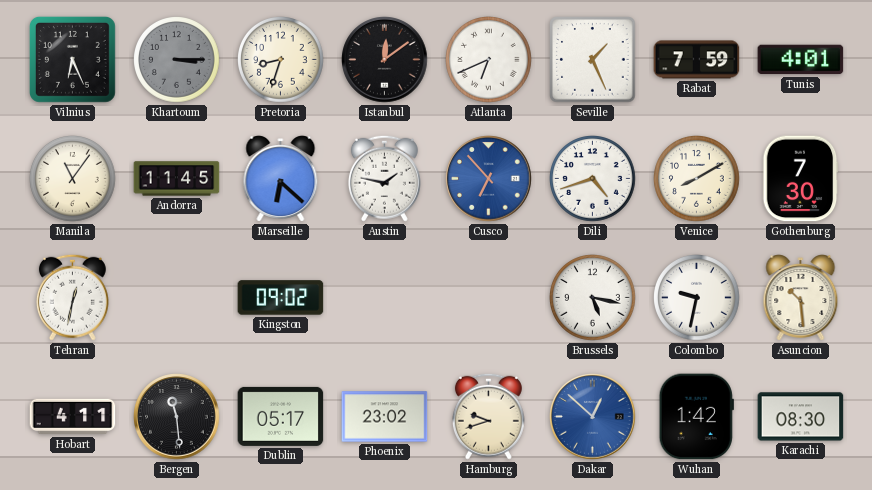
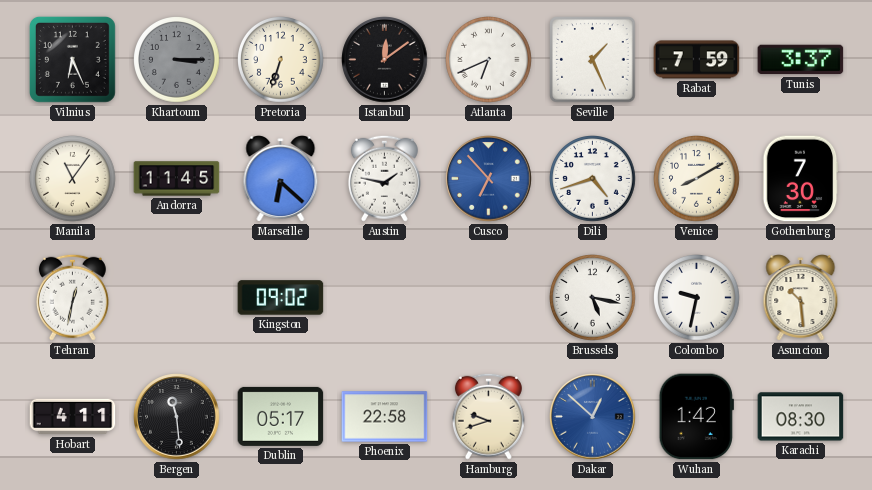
Pretoria: 8:33 -> 6:33 (281, 60)
Tunis: 4:01 -> 3:37 (801, 60)
Phoenix: 23:02 -> 22:58 (385, 417)
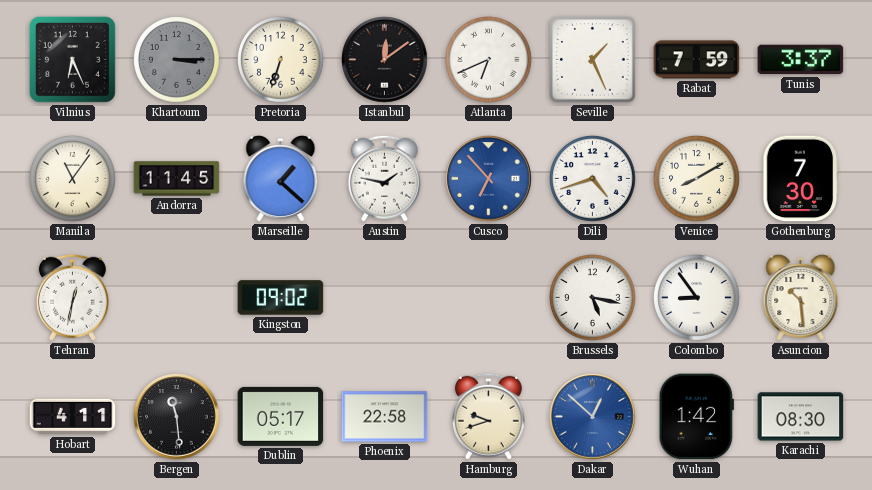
Marseille: 6:22 -> 1:22 (281, 179)
Colombo: 9:32 -> 8:54 (697, 298)
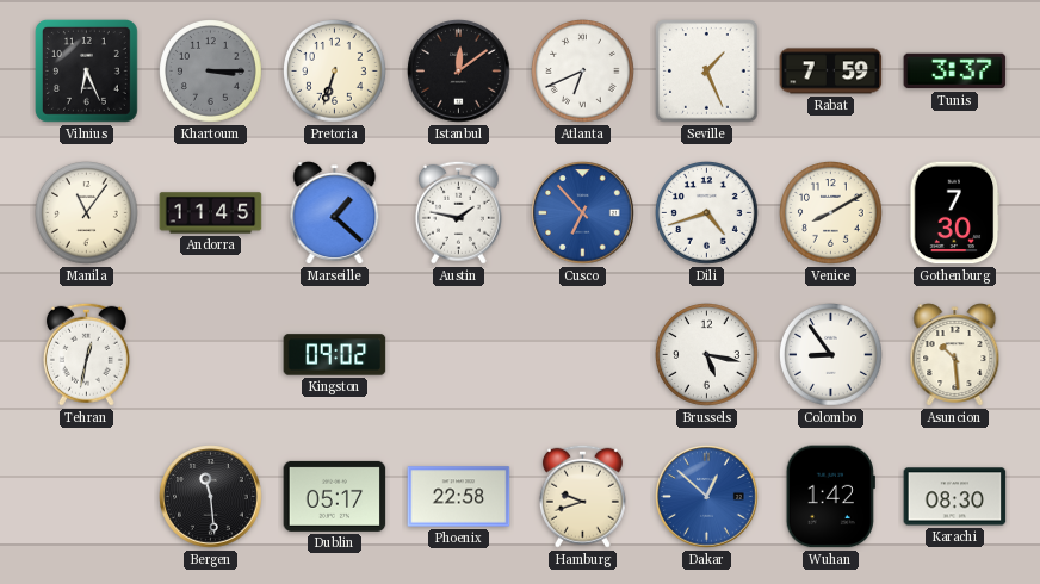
Hobart: 4:11 -> none (73, 417)
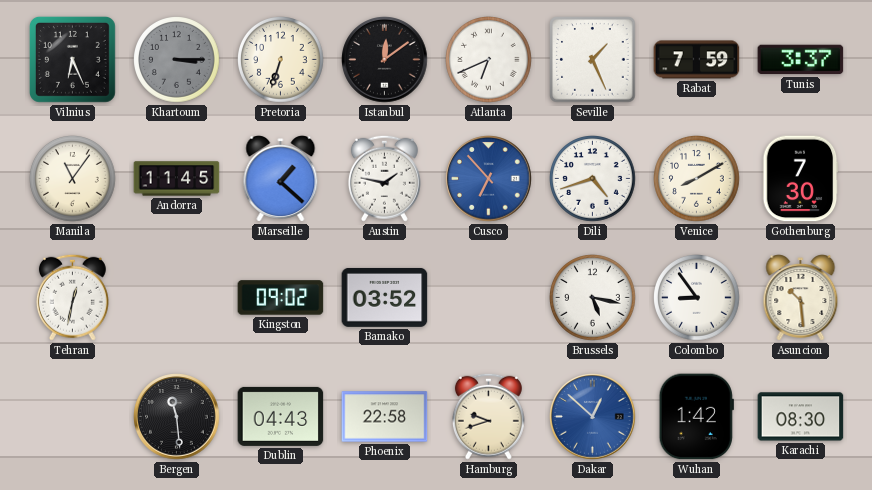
Bamako: none -> 03:52 (385, 297)
Dublin: 05:17 -> 04:43 (281, 416)
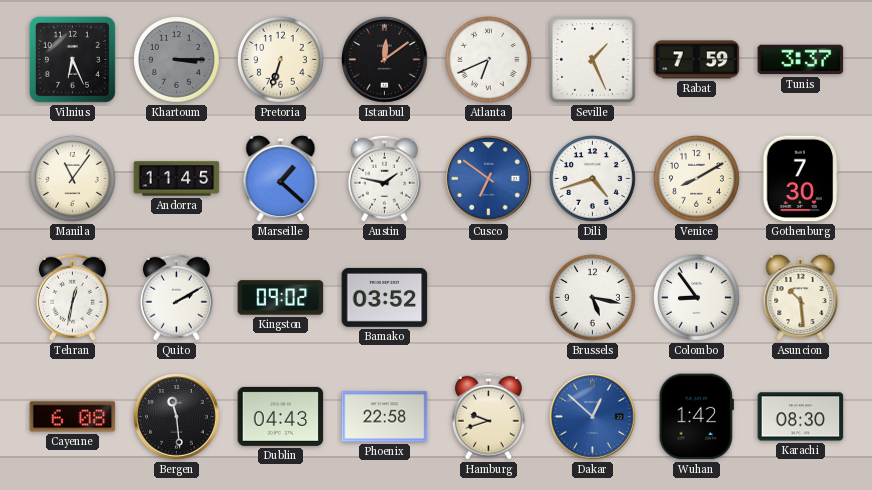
Cusco: 6:53 -> 6:51 (489, 179)
Quito: none -> 2:10 (176, 297)
Cayenne: none -> 6:08 (73, 417)
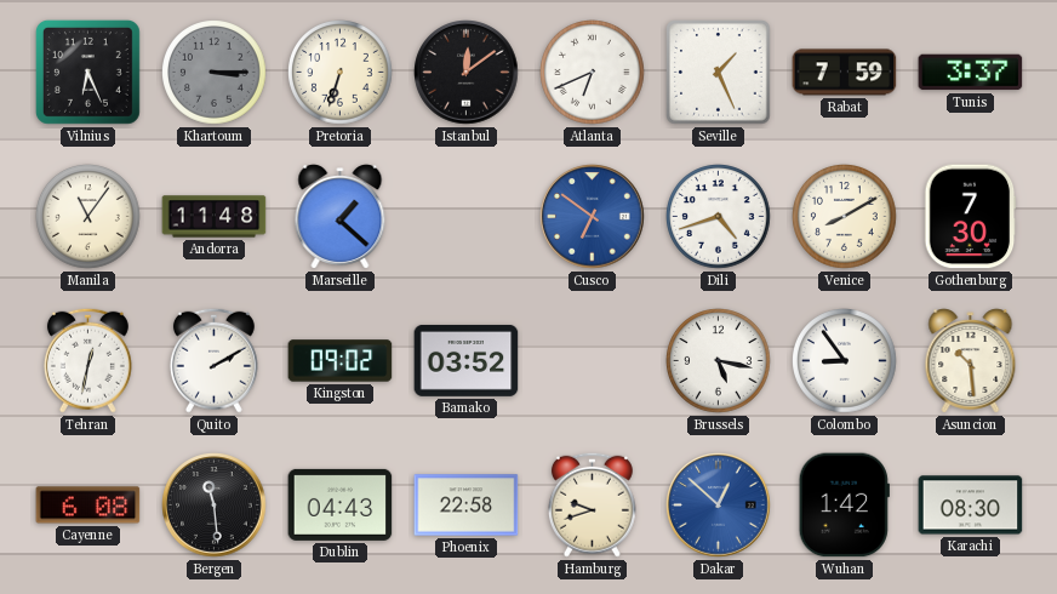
Andorra: 11:45 -> 11:48 (215, 217)
Austin: 1:47 -> none (384, 178)
